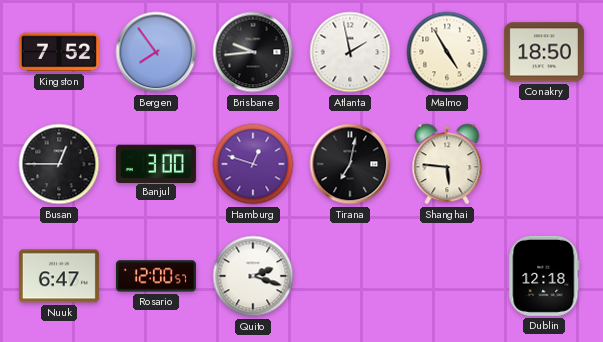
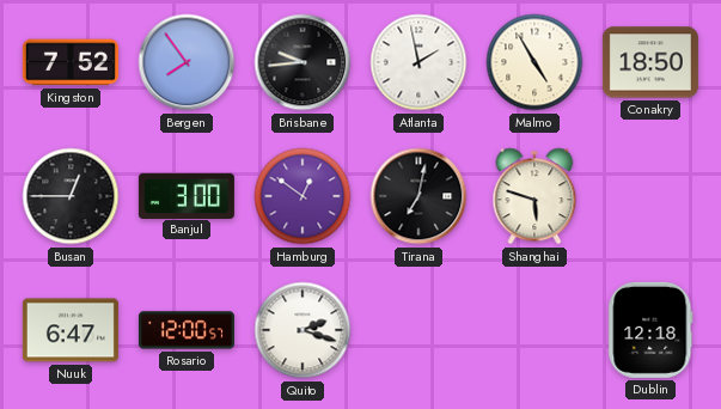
Hamburg: 12:48 -> 12:51 (303, 196)
Shanghai: 5:46 -> 5:48 (534, 196)
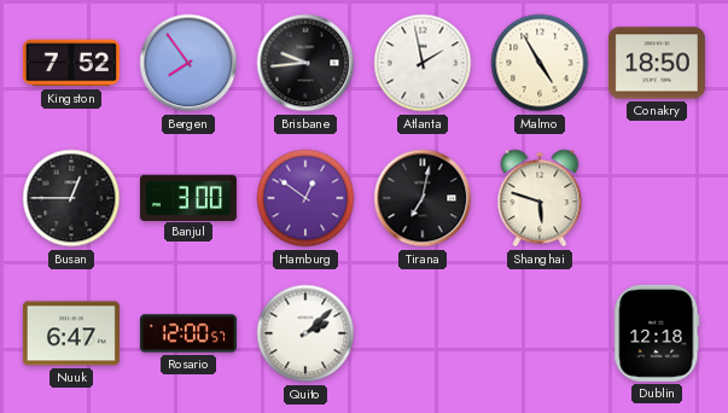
Quito: 2:18 -> 2:08 (305, 333)
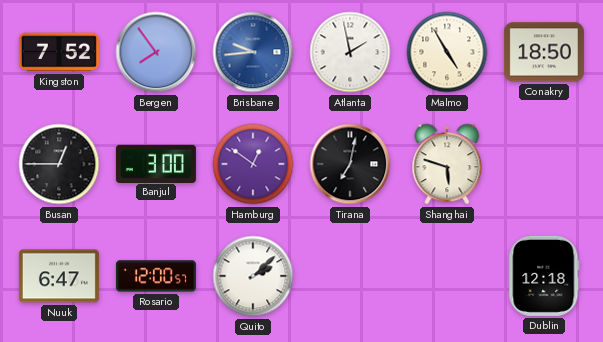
Brisbane dial: black -> blue (253, 52)
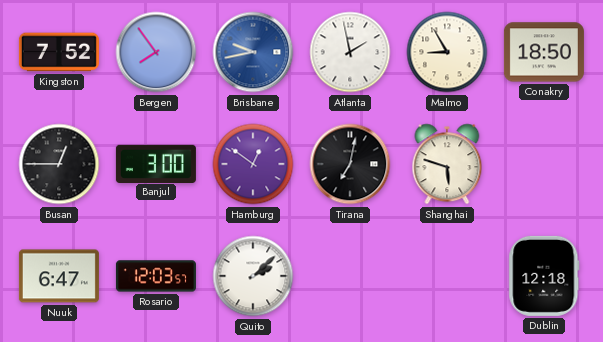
Brisbane: 9:44 -> 9:43 (253, 52)
Malmo: 4:55 -> 8:55 (447, 52)
Rosario: 12:00 -> 12:03 (156, 276)
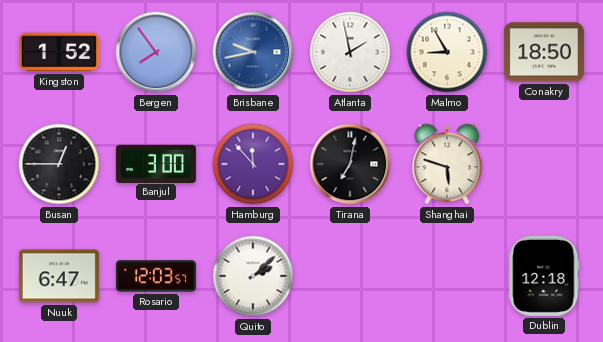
Kingston: 7:52 -> 1:52 (59, 52)
Hamburg: 12:51 -> 11:53 (253, 164)
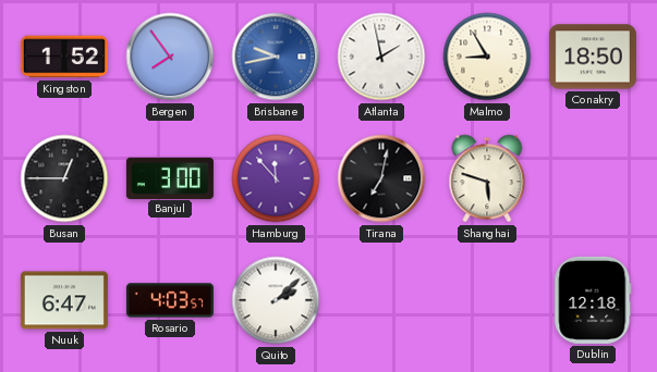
Rosario: 12:03 -> 4:03 (170, 300)
